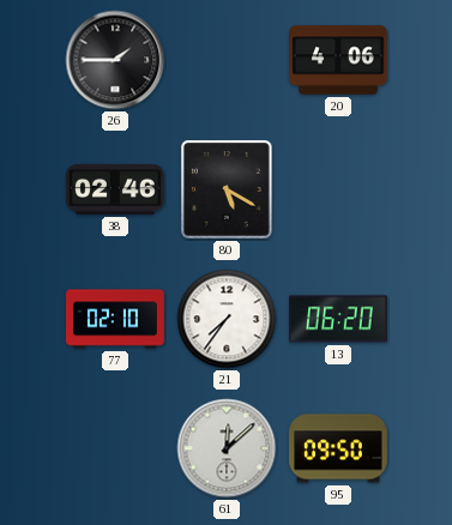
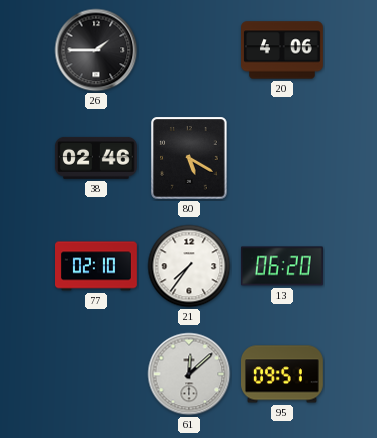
95: 09:50 -> 09:51 (283, 374)
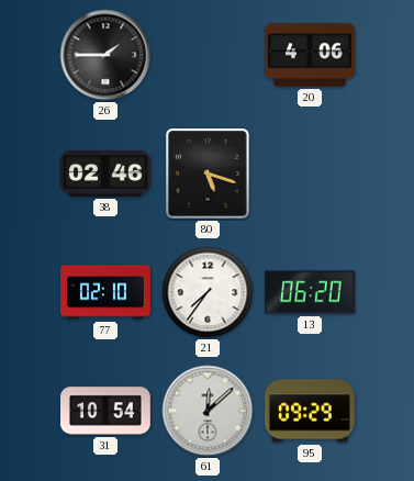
80: 5:20 -> 5:18 (209, 174)
31: none -> 10:54 (107, 411)
95: 09:51 -> 09:29 (311, 411)
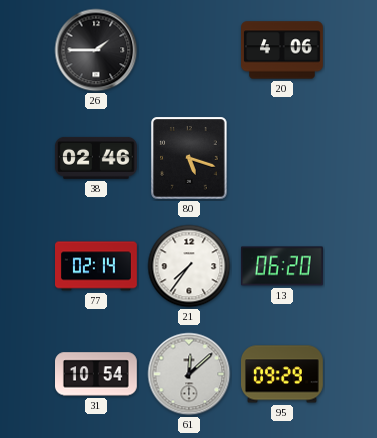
77: 02:10 -> 02:14 (97, 266)
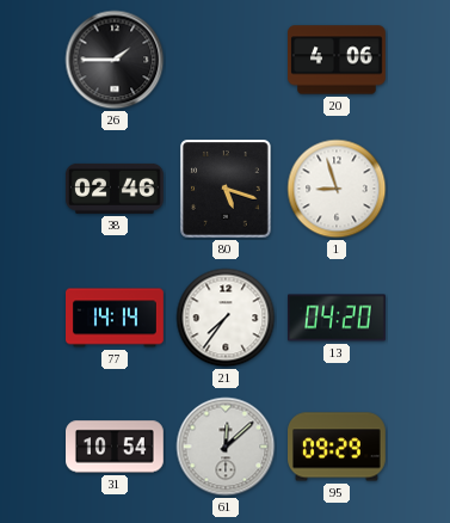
1: none -> 8:57 (337, 189)
77: 02:14 -> 14:14 (116, 318)
13: 06:20 -> 04:20 (338, 318)
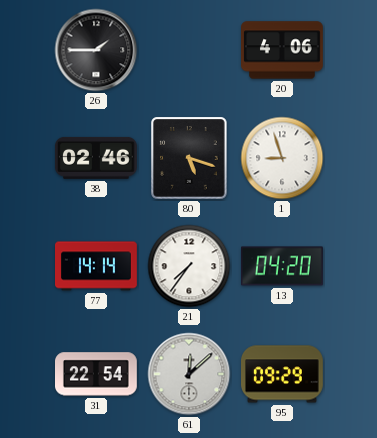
31: 10:54 -> 22:54 (97, 374)
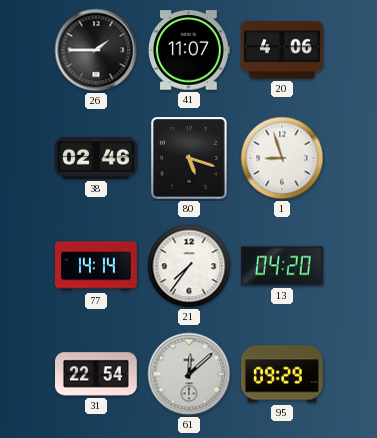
41: none -> 11:07 (190, 50)
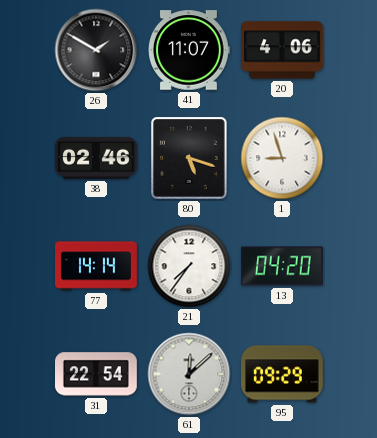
26: 1:45 -> 1:50 (96, 50)
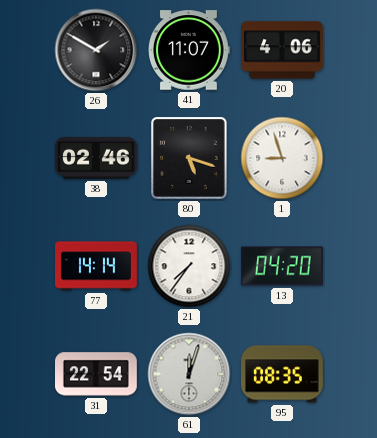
61: 12:08 -> 12:03 (189, 374)
95: 09:29 -> 08:35 (283, 374)
